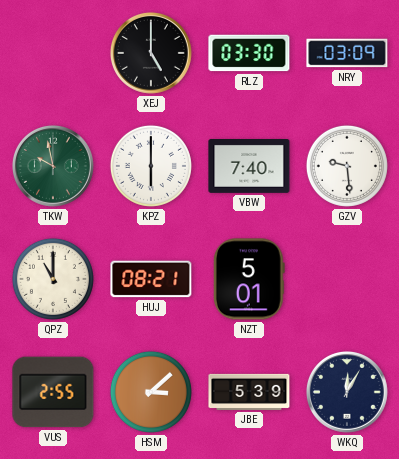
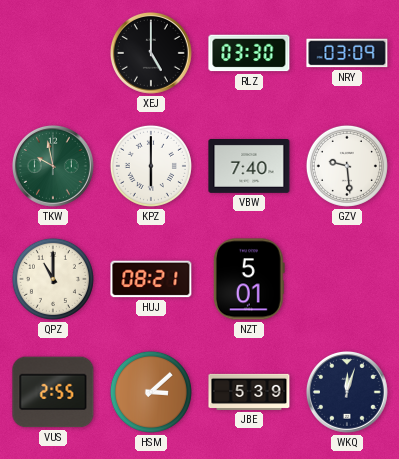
WKQ: 12:05 -> 12:03 (347, 392)
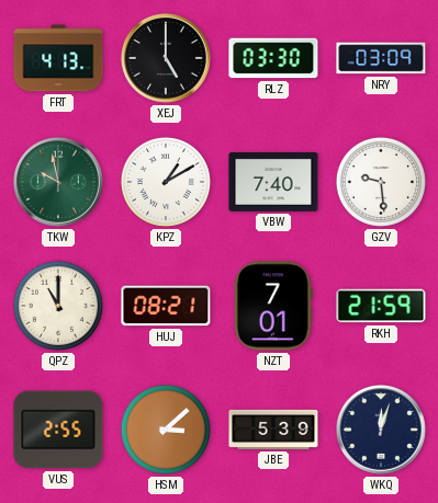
FRT: none -> 4:13 (58, 58)
KPZ: 6:00 -> 1:10 (166, 182)
NZT: 5:01 -> 7:01 (273, 306)
RKH: none -> 21:59 (381, 306)
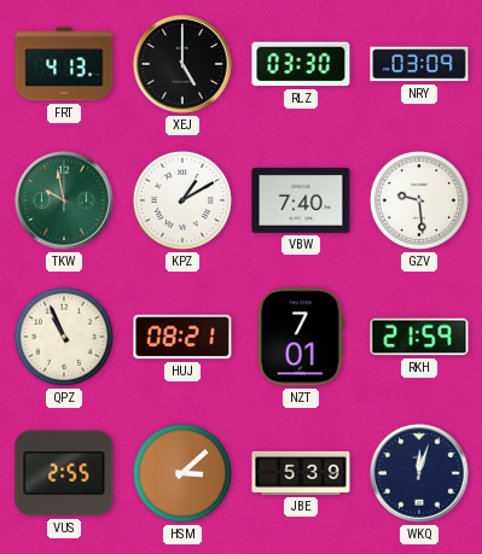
QPZ: 11:00 -> 10:56 (64, 337)
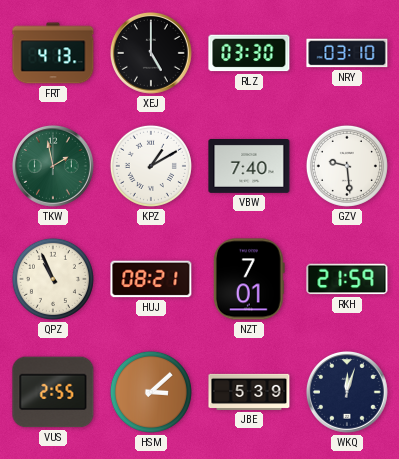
NRY: 03:09 -> 03:10 (347, 53)
TKW: 9:58 -> 1:58 (53, 166)
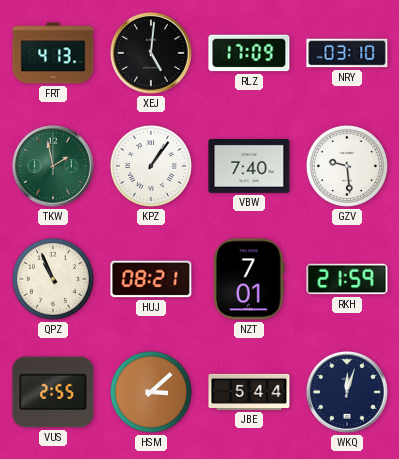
XEJ: 5:00 -> 5:01 (151, 53)
RLZ: 03:30 -> 17:09 (249, 53)
KPZ: 1:10 -> 1:06 (151, 166)
JBE: 5:39 -> 5:44 (249, 392)
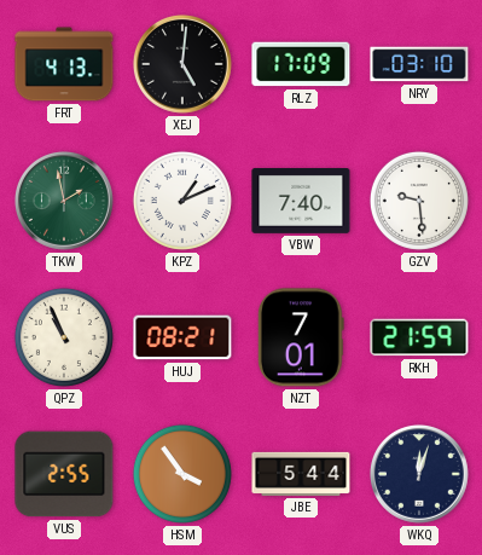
KPZ: 1:06 -> 1:11 (182, 201)
HSM: 3:08 -> 3:54 (182, 474)
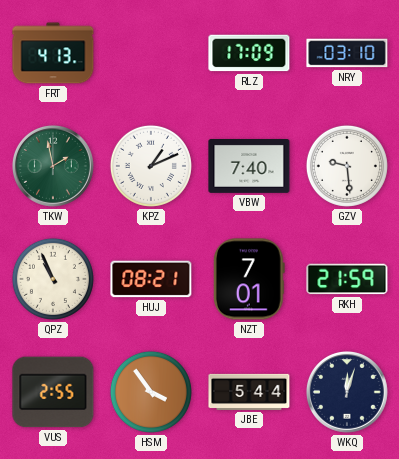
XEJ: 5:01 -> none (182, 64)
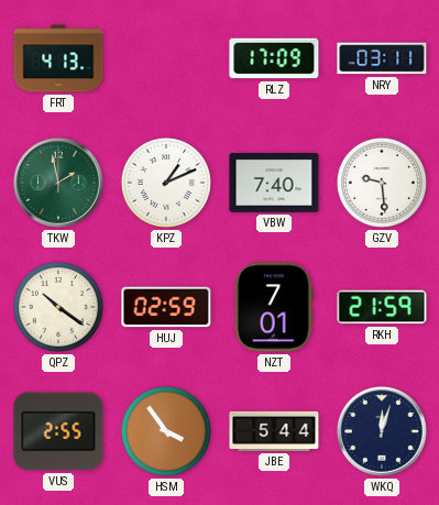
NRY: 03:10 -> 03:11 (382, 58)
QPZ: 10:56 -> 10:21 (58, 307)
HUJ: 08:21 -> 02:59 (166, 307)
